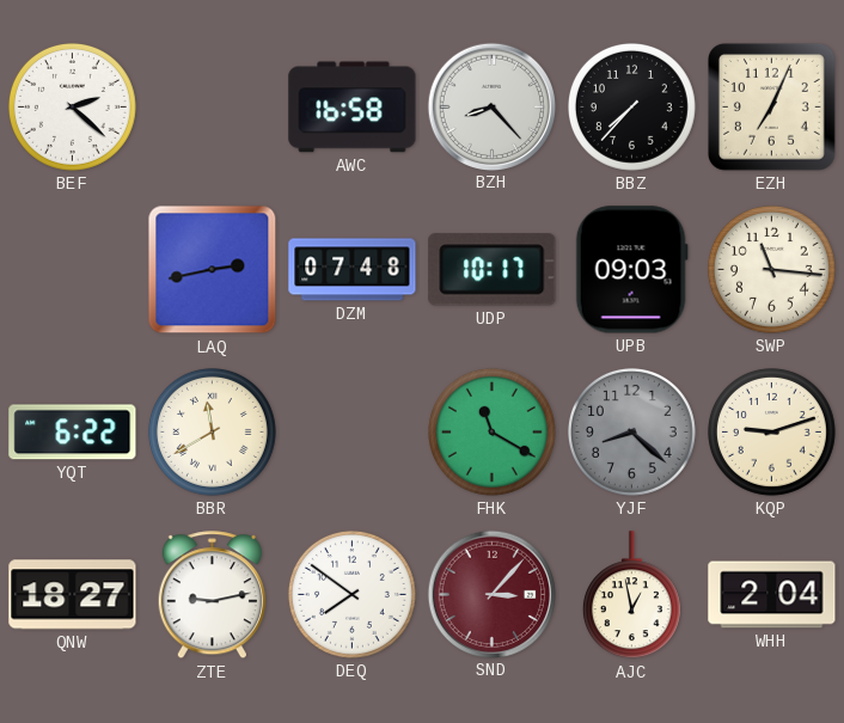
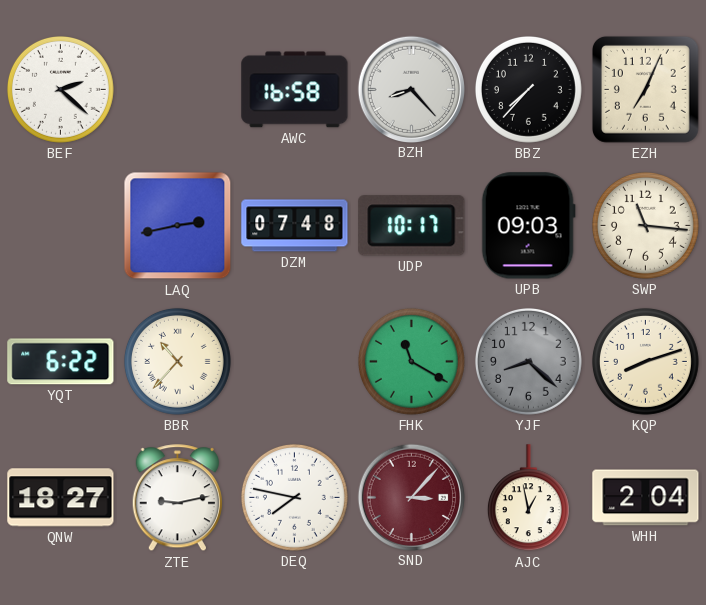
BBR: 11:40 -> 10:37 (177, 361)
KQP: 9:12 -> 8:12 (645, 361)
DEQ: 7:51 -> 7:47 (294, 497)
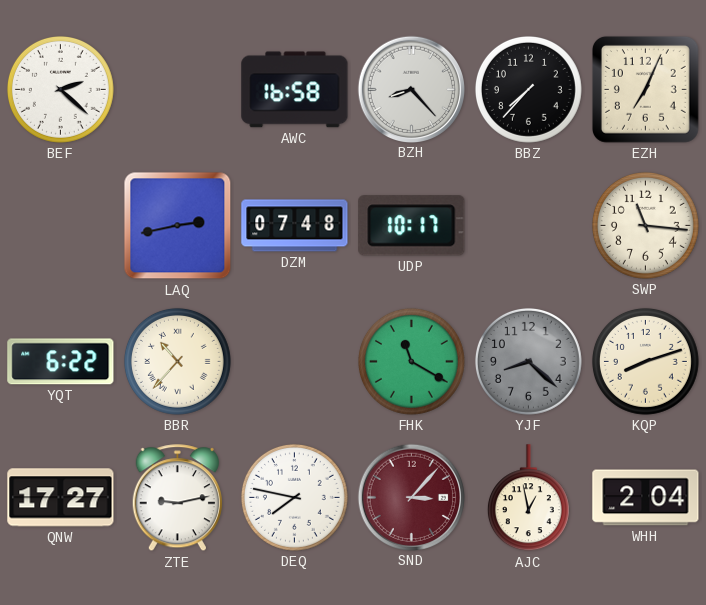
UPB: 09:03 -> none (528, 226)
QNW: 18:27 -> 17:27 (61, 498)
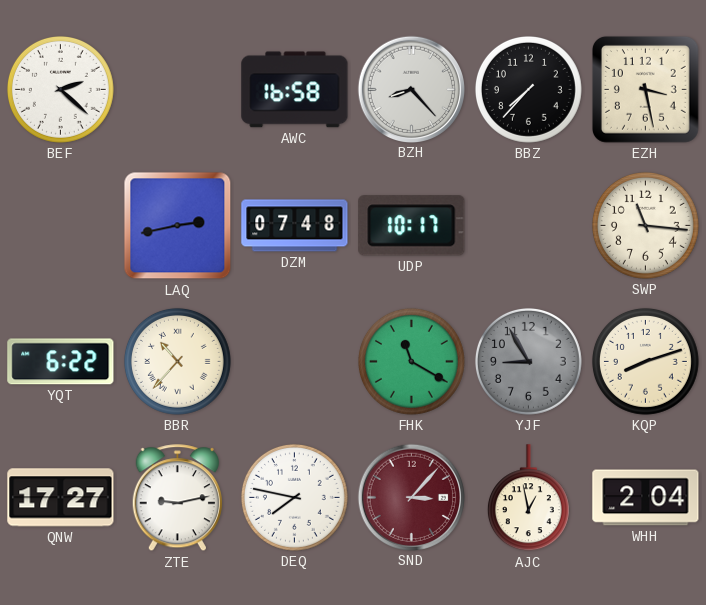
EZH: 7:04 -> 3:28 (645, 89)
YJF: 8:22 -> 8:55 (528, 361)
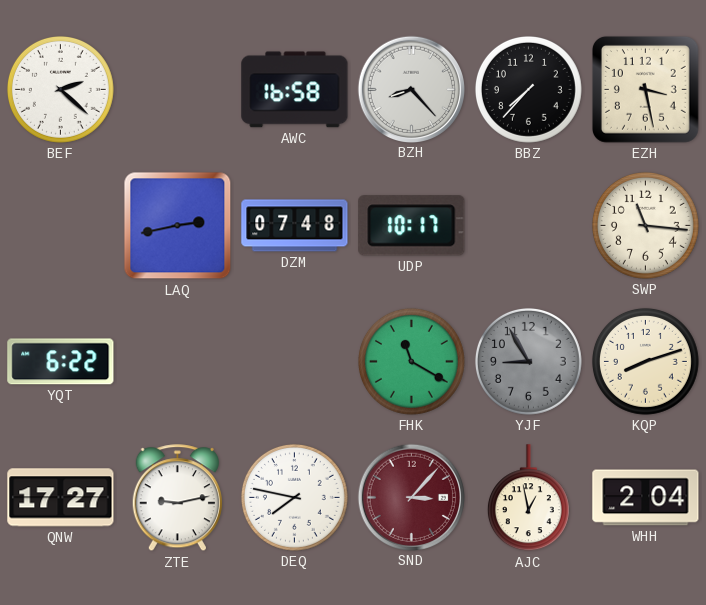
BBR: 10:37 -> none (177, 361)
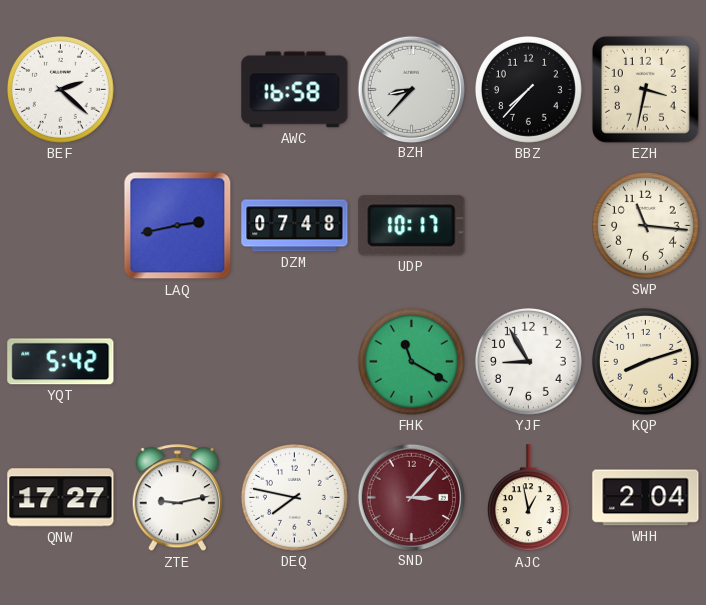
BZH: 8:23 -> 8:37 (411, 89)
EZH: 3:28 -> 3:32 (645, 89)
YQT: 6:22 -> 5:42 (61, 362)
YJF dial: grey -> white (528, 361)
